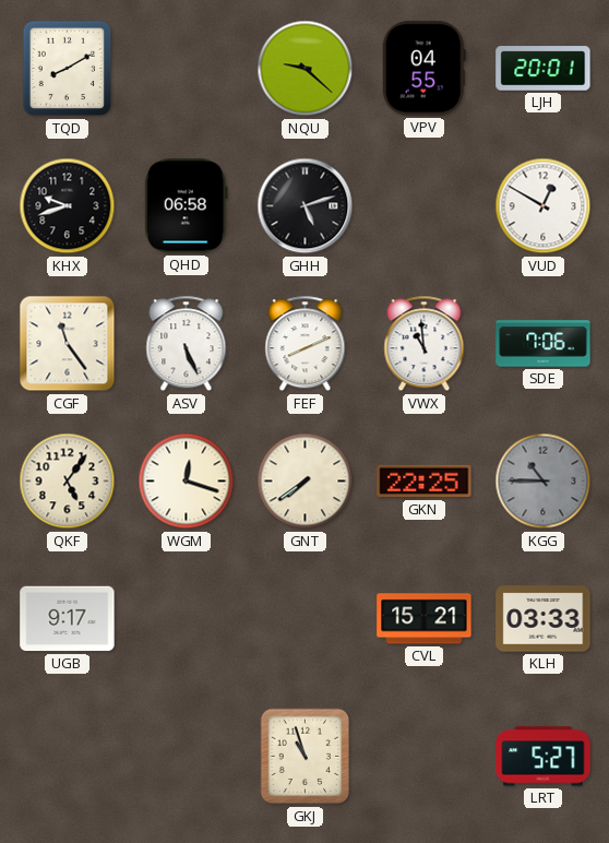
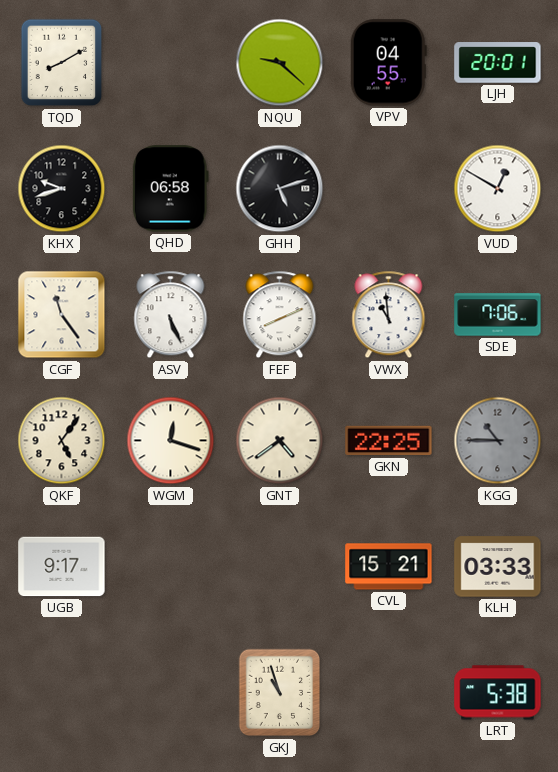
GNT: 7:39 -> 4:39 (280, 441)
LRT: 5:27 -> 5:38 (498, 693)
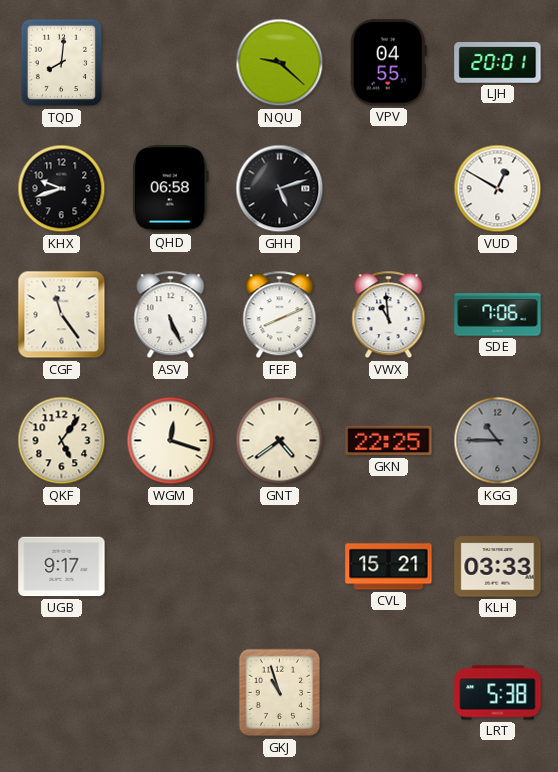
TQD: 8:10 -> 8:01 (62, 63)
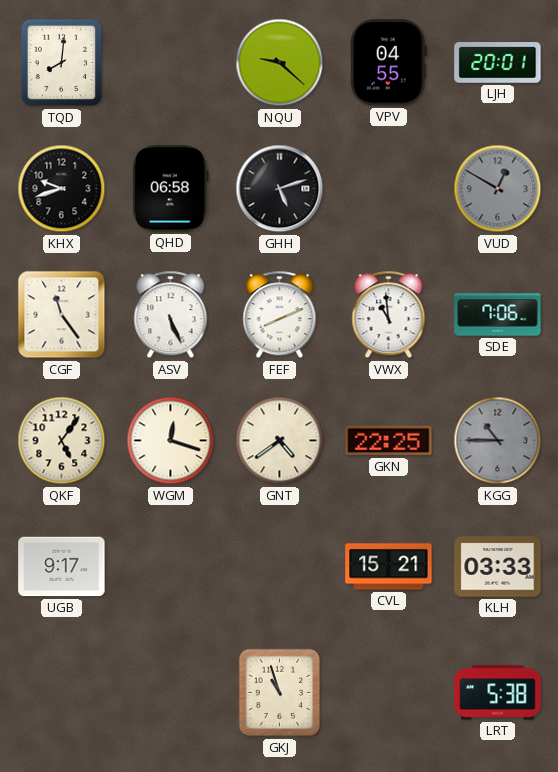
VUD dial: white -> grey (498, 189)
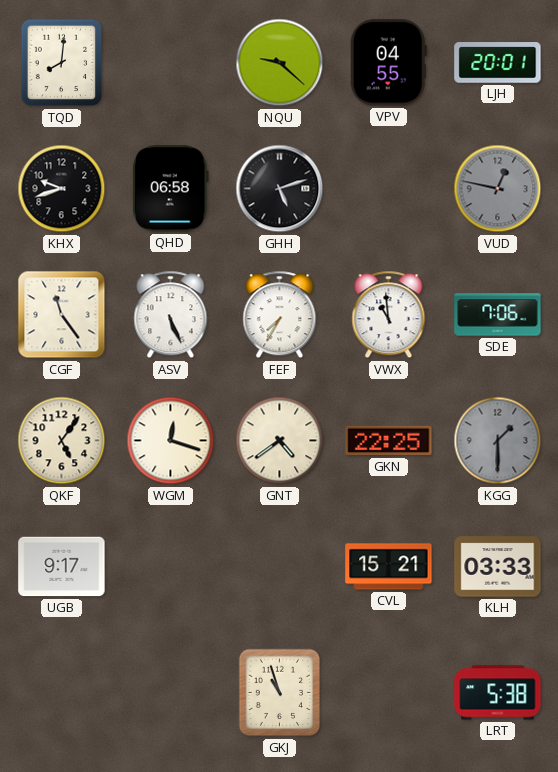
VUD: 12:50 -> 12:47 (498, 189)
FEF: 8:11 -> 7:35 (280, 315)
KGG: 10:45 -> 1:30 (498, 441)
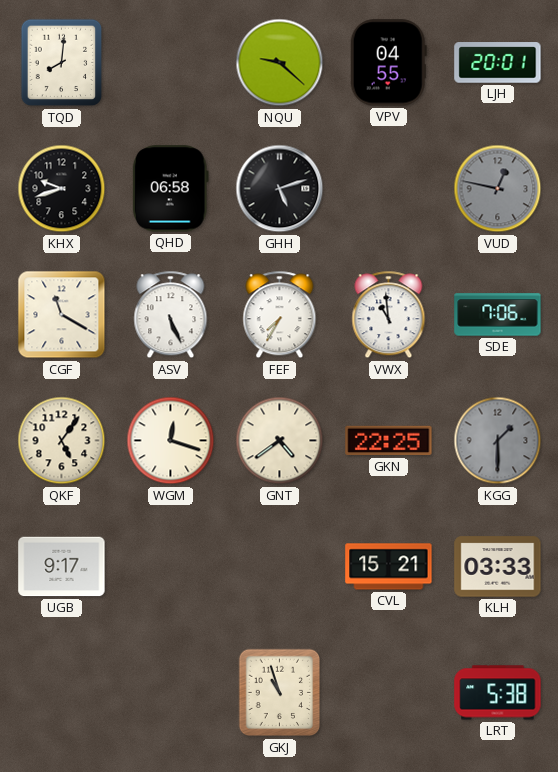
CGF: 11:24 -> 11:20 (62, 315)
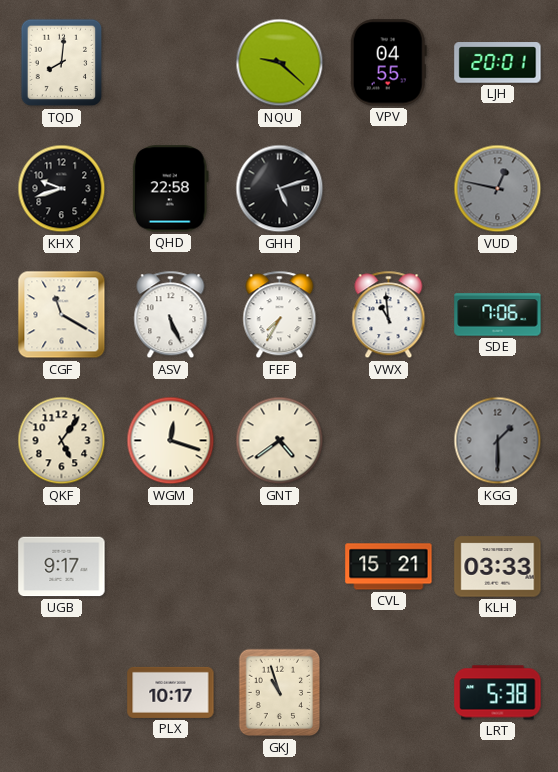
QHD: 06:58 -> 22:58 (170, 189)
GKN: 22:25 -> none (389, 441)
PLX: none -> 10:17 (171, 692)
